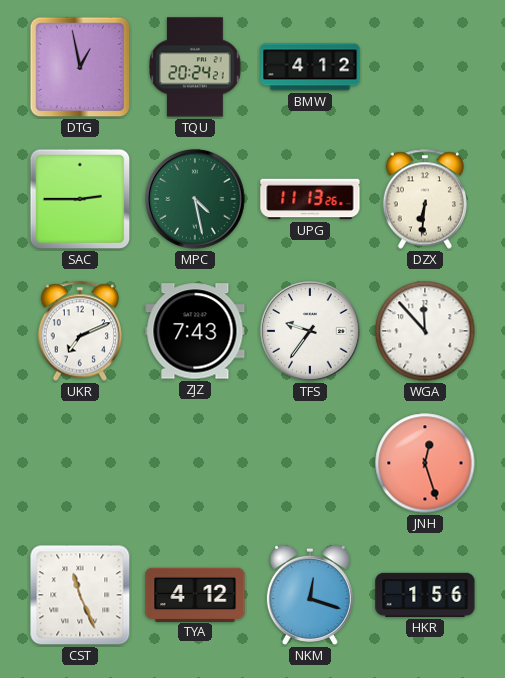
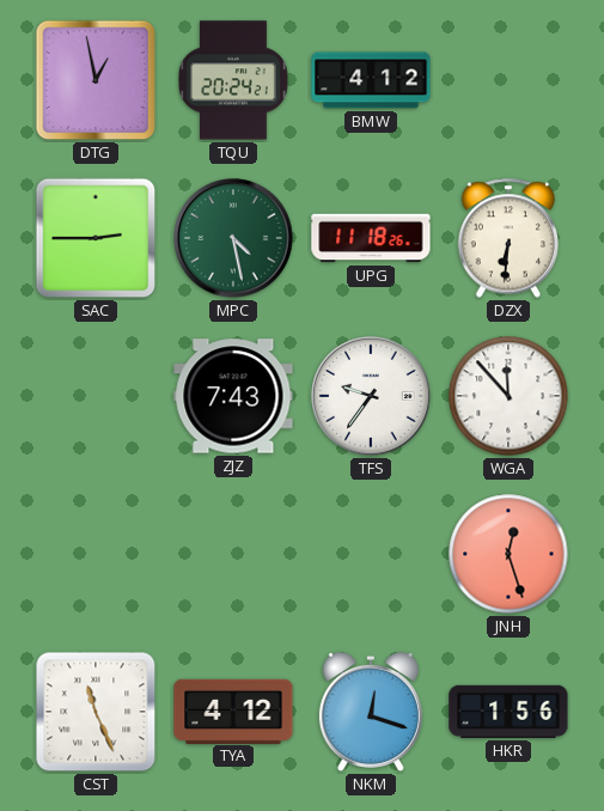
UPG: 11:13 -> 11:18 (371, 238)
UKR: 7:11 -> none (80, 331)
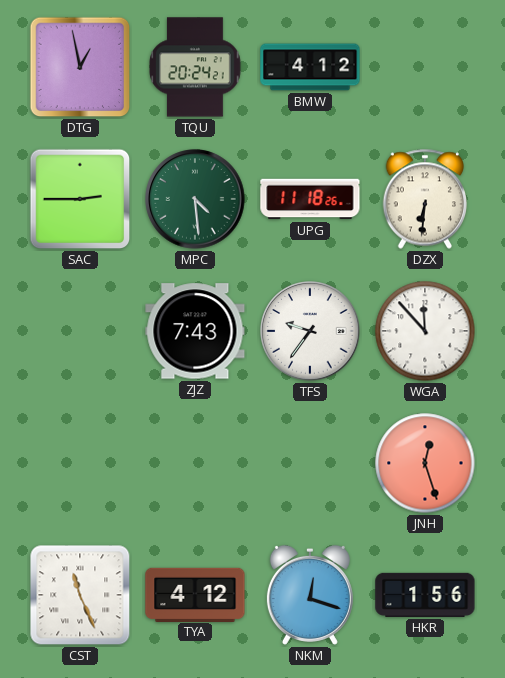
MPC: 4:28 -> 4:29 (195, 199)
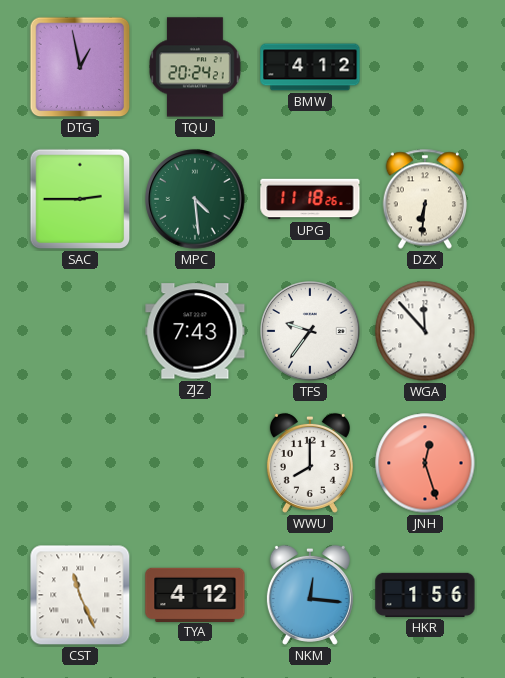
WWU: none -> 8:00 (310, 463)
NKM: 12:18 -> 12:16 (310, 595)
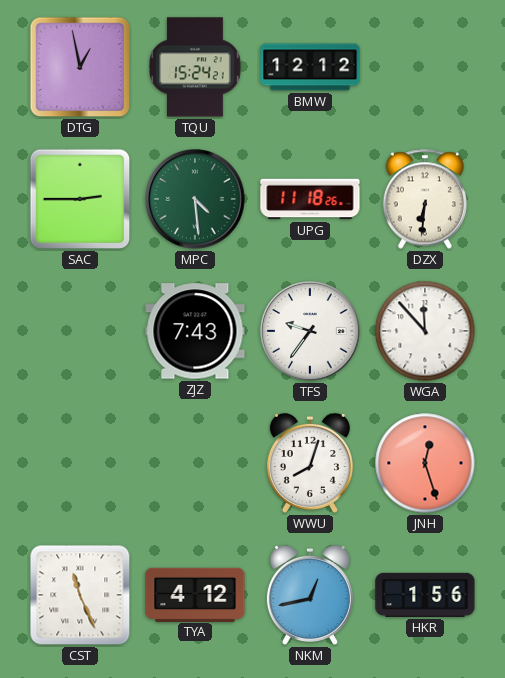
TQU: 20:24 -> 15:24 (195, 67)
BMW: 4:12 -> 12:12 (310, 67)
WWU: 8:00 -> 8:03 (310, 463)
NKM: 12:16 -> 12:43 (310, 595)
